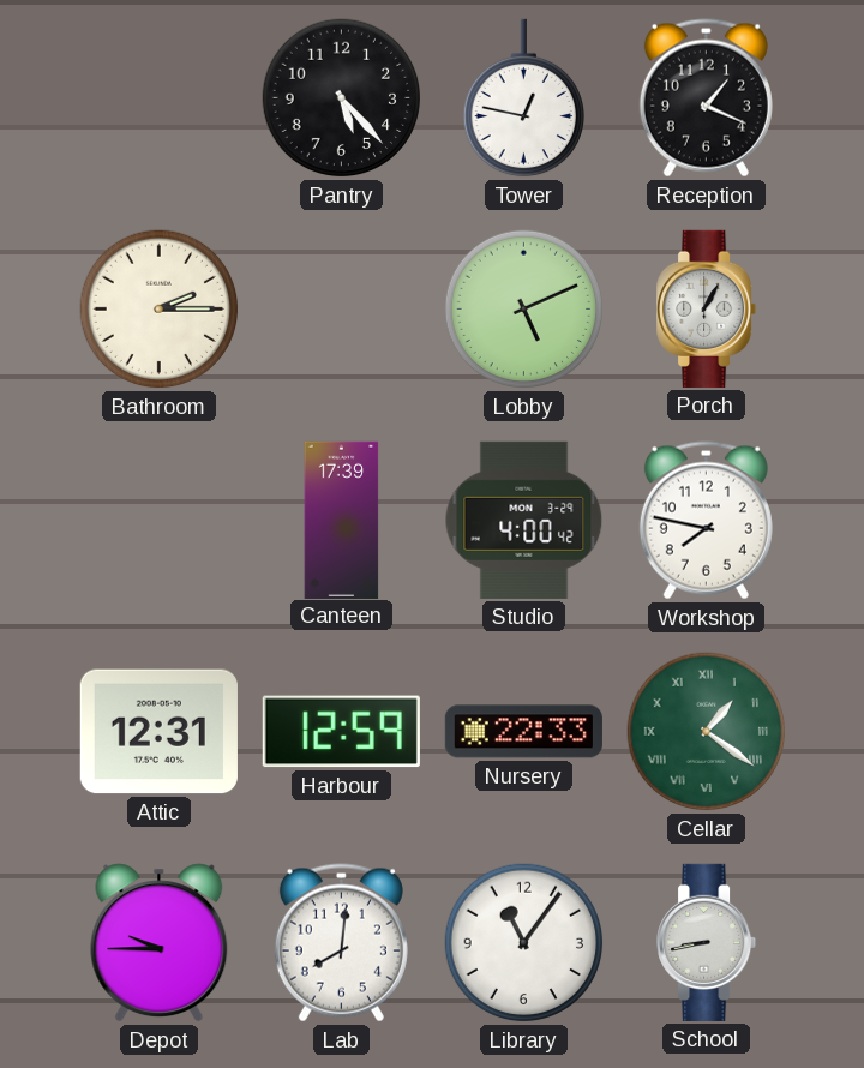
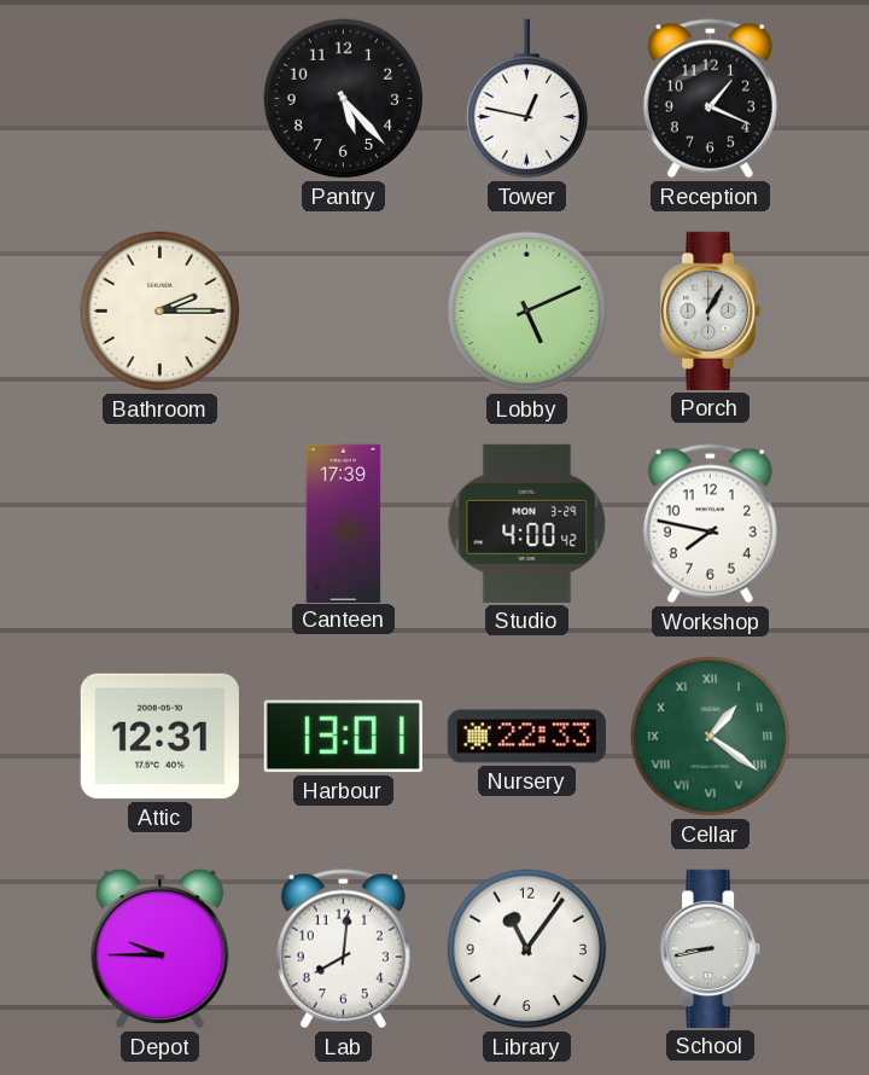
Harbour: 12:59 -> 13:01 (343, 737)
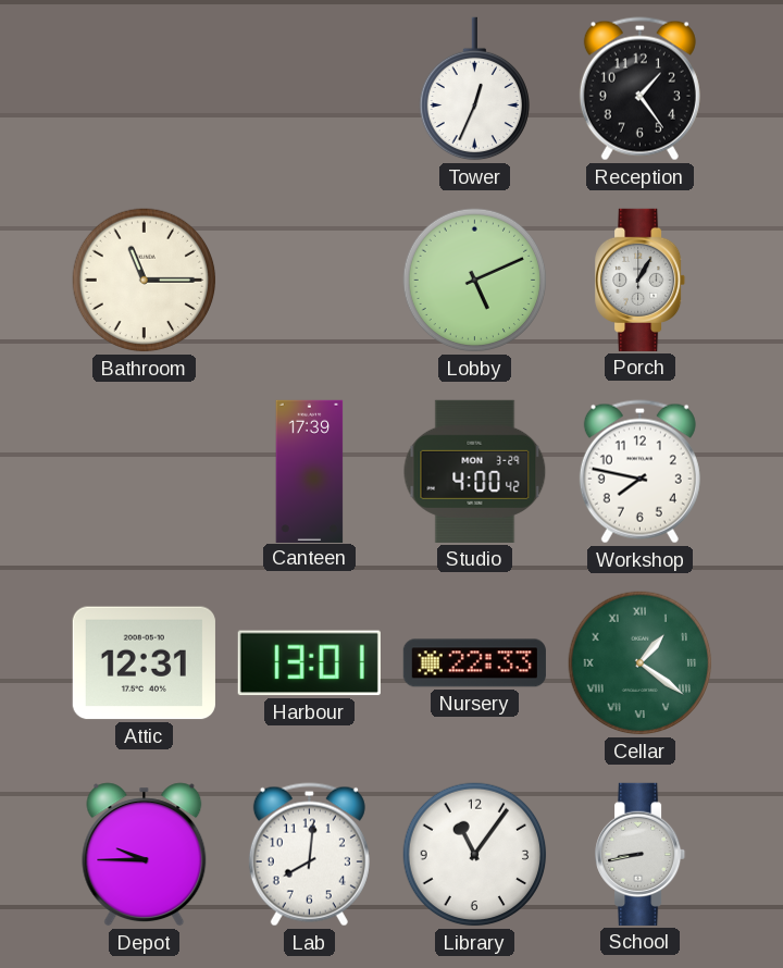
Pantry: 5:23 -> none (344, 99)
Tower: 12:47 -> 12:34 (474, 89)
Reception: 1:19 -> 1:24 (639, 89)
Bathroom: 2:15 -> 11:15 (145, 281)
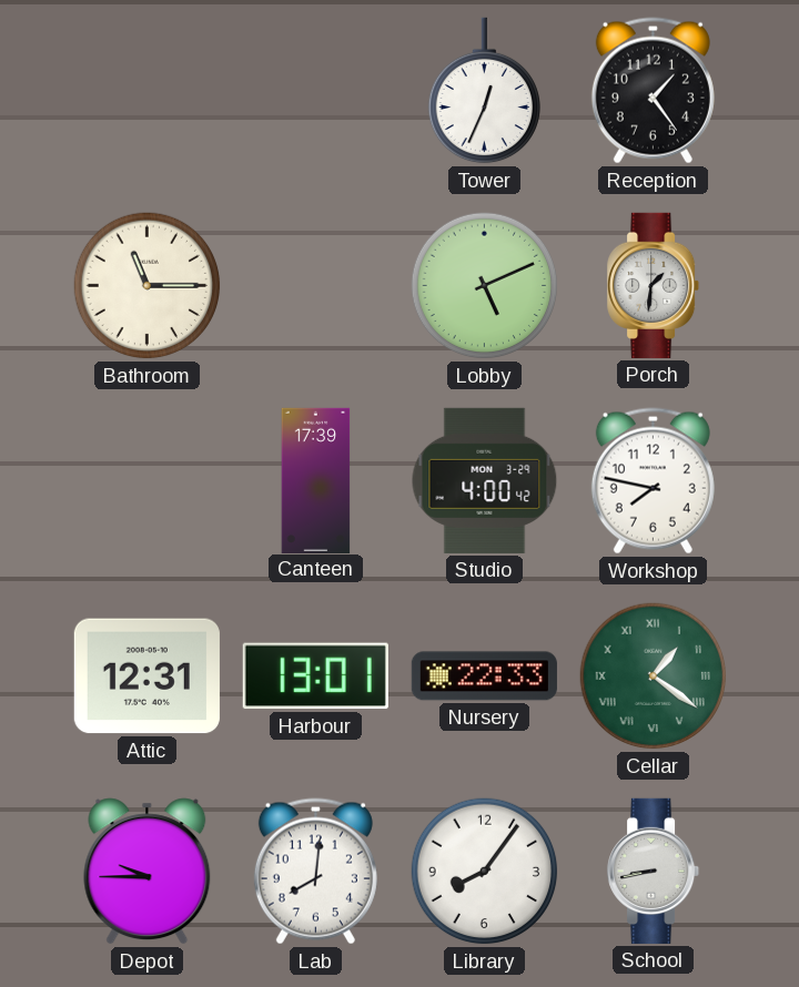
Porch: 1:05 -> 1:31 (654, 285)
Library: 11:06 -> 8:06 (485, 872)
